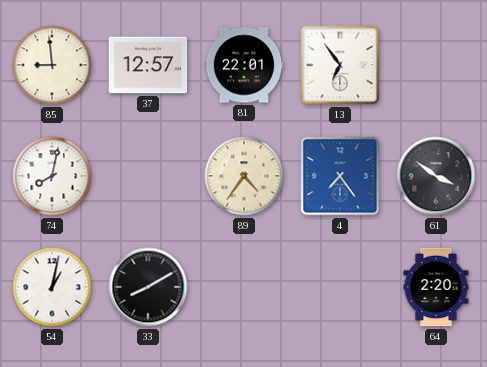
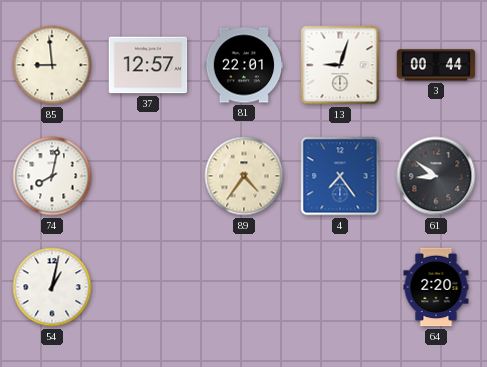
13: 6:54 -> 9:03 (340, 65)
3: none -> 00:44 (436, 65)
61: 3:51 -> 8:51 (436, 176)
33: 8:10 -> none (148, 287)
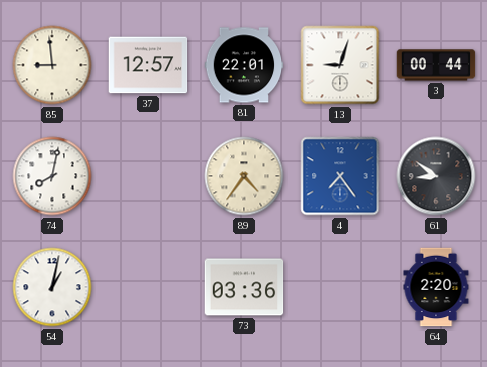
73: none -> 03:36 (244, 287)
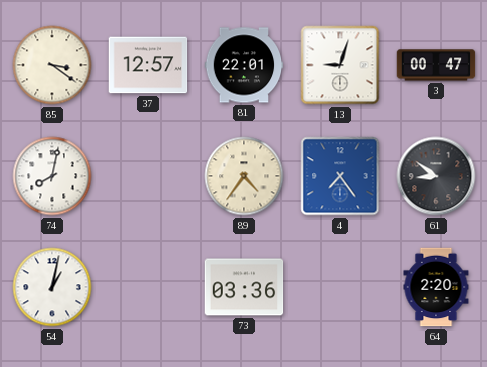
85: 8:59 -> 3:21 (52, 65)
3: 00:44 -> 00:47 (436, 65)
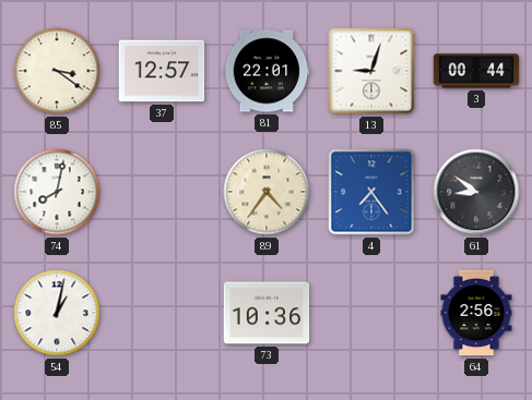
3: 00:47 -> 00:44 (476, 71)
73: 03:36 -> 10:36 (267, 313)
64: 2:20 -> 2:56 (476, 313)
